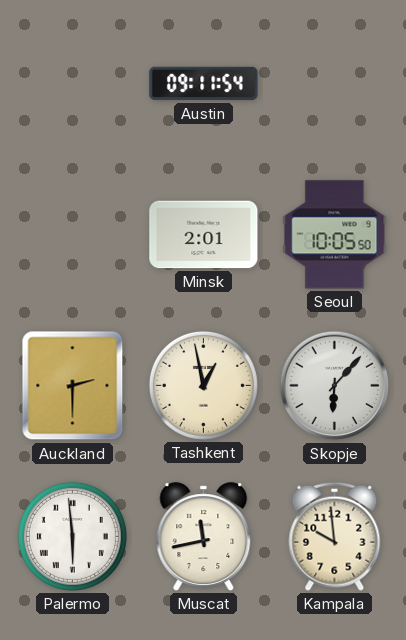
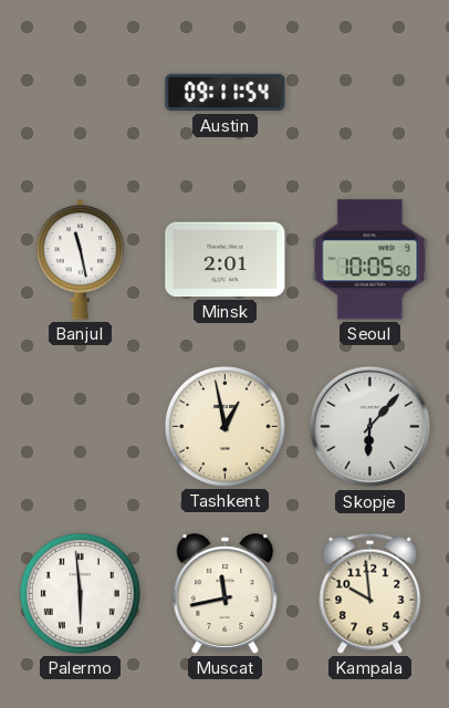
Banjul: none -> 11:28 (81, 260)
Auckland: 2:30 -> none (73, 386)
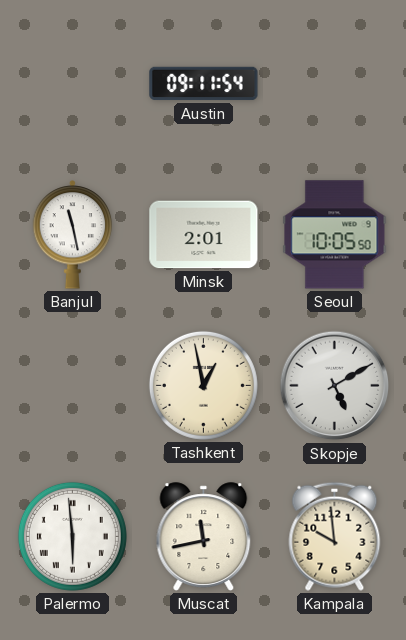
Skopje: 6:07 -> 5:10 (335, 386)
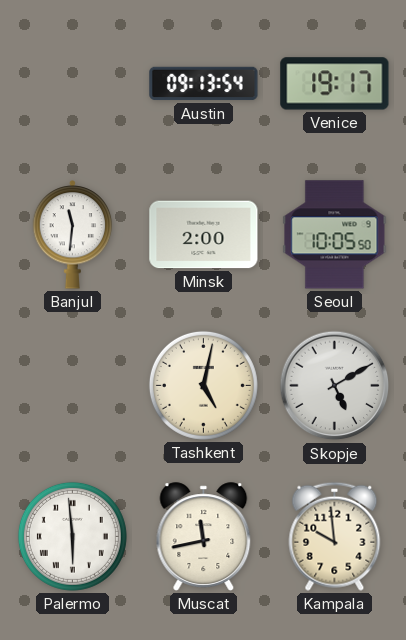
Austin: 09:11 -> 09:13 (204, 84)
Venice: none -> 19:17 (335, 84)
Banjul: 11:28 -> 11:31 (73, 235)
Minsk: 2:01 -> 2:00 (204, 235)
Tashkent: 12:58 -> 5:02 (203, 385)
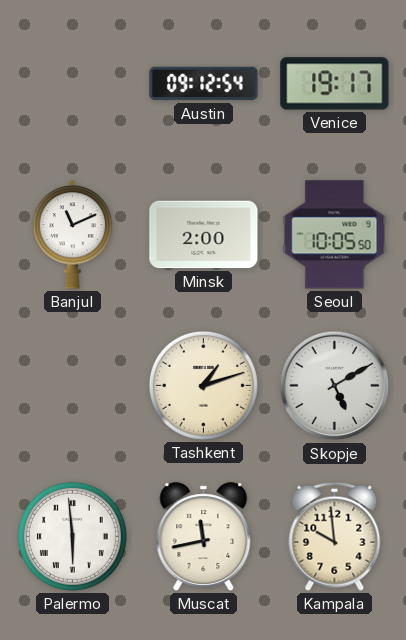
Austin: 09:13 -> 09:12 (204, 84)
Banjul: 11:31 -> 11:11 (73, 235)
Tashkent: 5:02 -> 1:12 (203, 385)
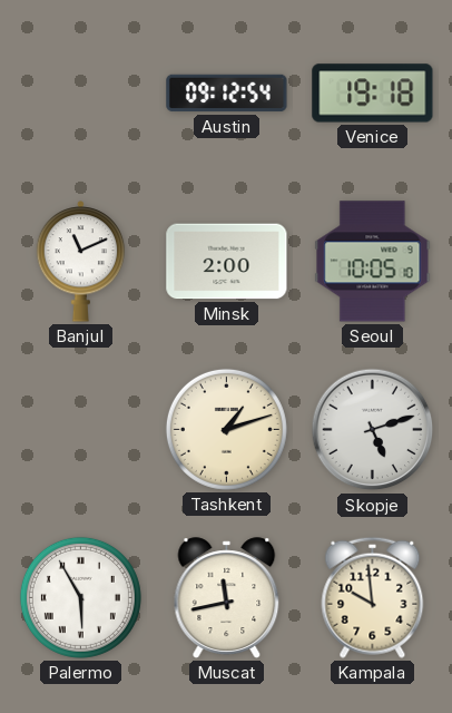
Venice: 19:17 -> 19:18 (373, 94)
Seoul: 10:05:50 -> 10:05:10 (373, 262)
Skopje: 5:10 -> 5:12 (373, 430)
Palermo: 5:59 -> 5:55 (80, 597)
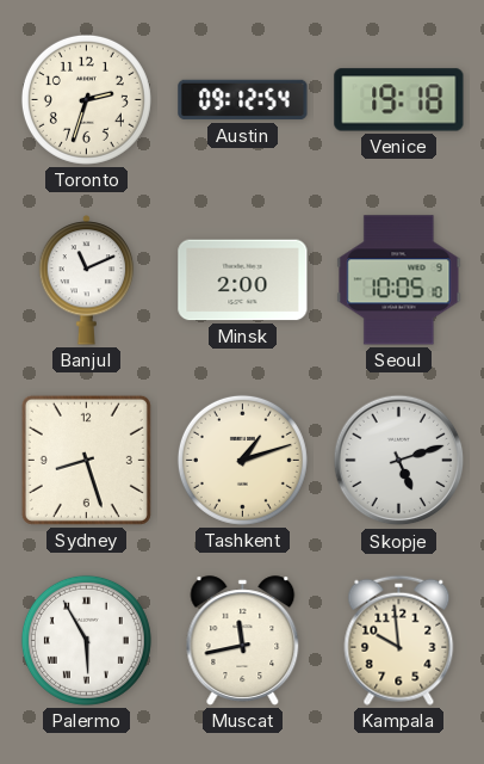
Toronto: none -> 2:33 (86, 99)
Sydney: none -> 8:27 (86, 460)
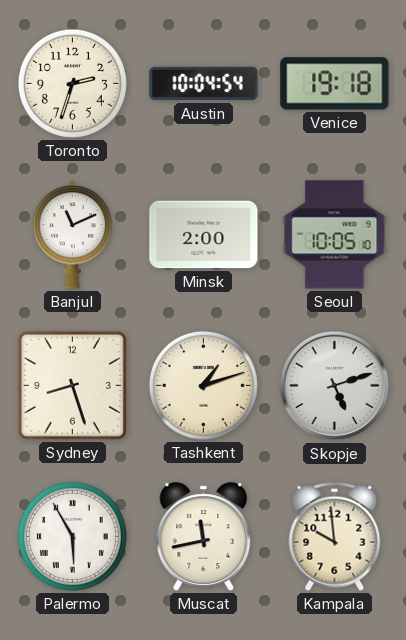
Austin: 09:12 -> 10:04 (204, 84)
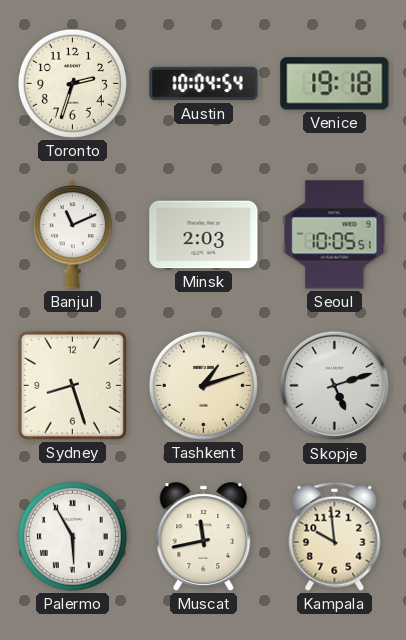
Minsk: 2:00 -> 2:03 (204, 235)
Seoul: 10:05:10 -> 10:05:51 (335, 235)
